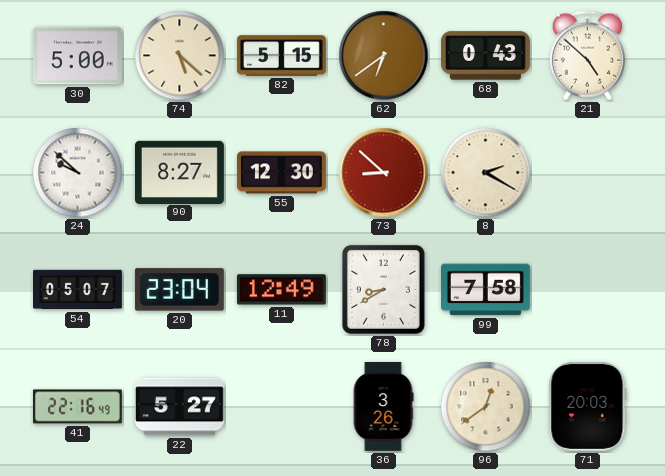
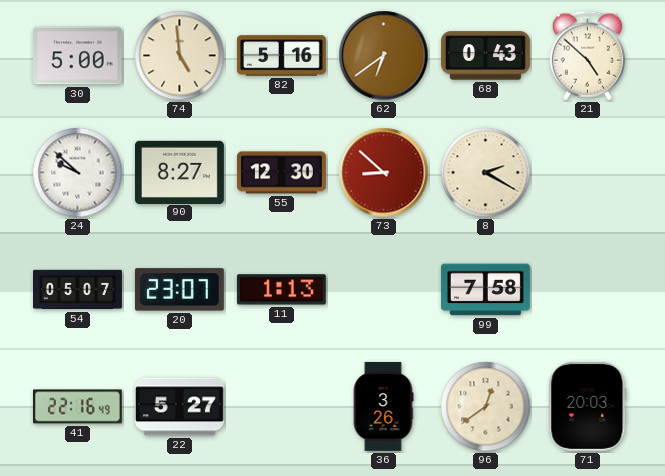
74: 5:22 -> 4:59 (180, 56)
82: 5:15 -> 5:16 (281, 56)
20: 23:04 -> 23:07 (179, 290)
11: 12:49 -> 1:13 (281, 290)
78: 8:40 -> none (383, 289)
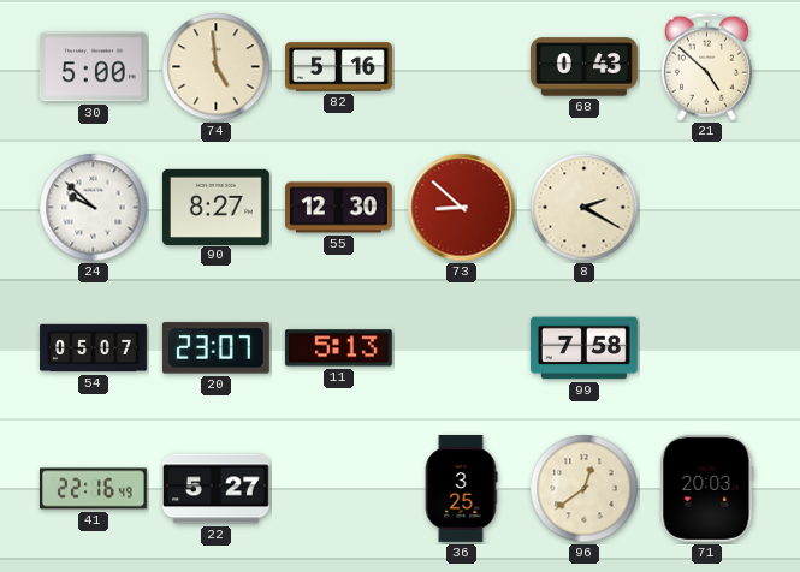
62: 6:39 -> none (384, 56)
11: 1:13 -> 5:13 (338, 348)
36: 3:26 -> 3:25 (461, 488)
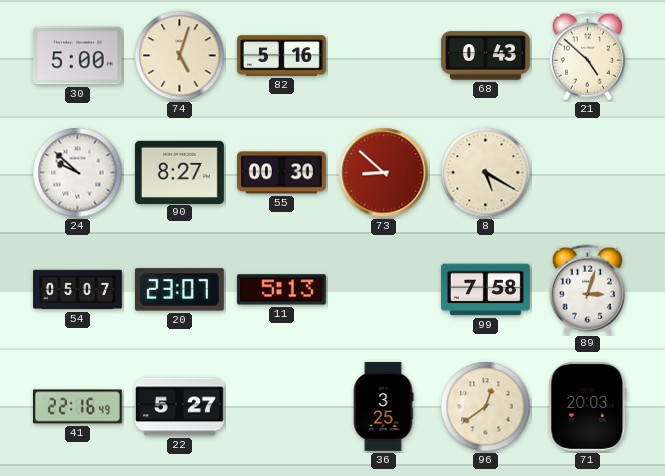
74: 4:59 -> 5:03 (180, 56)
55: 12:30 -> 00:30 (281, 173)
8: 2:20 -> 5:20 (486, 173)
89: none -> 3:03 (587, 290)
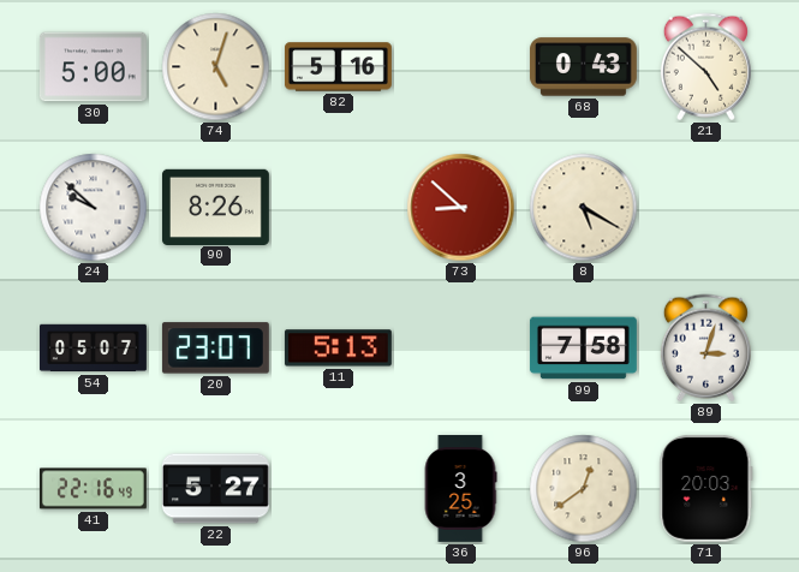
90: 8:27 -> 8:26 (215, 207)
55: 00:30 -> none (281, 173)
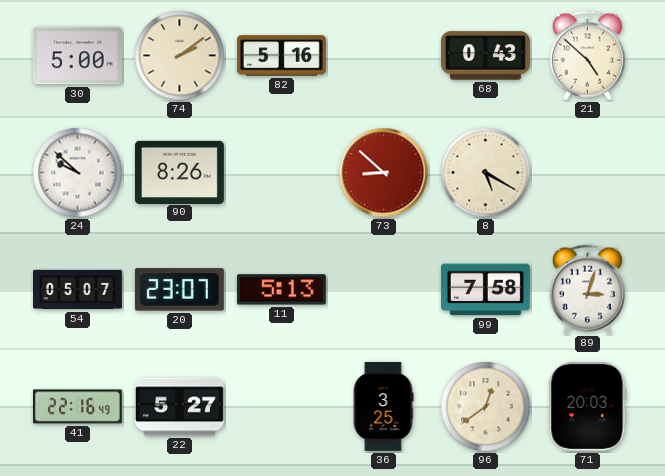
74: 5:03 -> 2:09 (180, 56)
